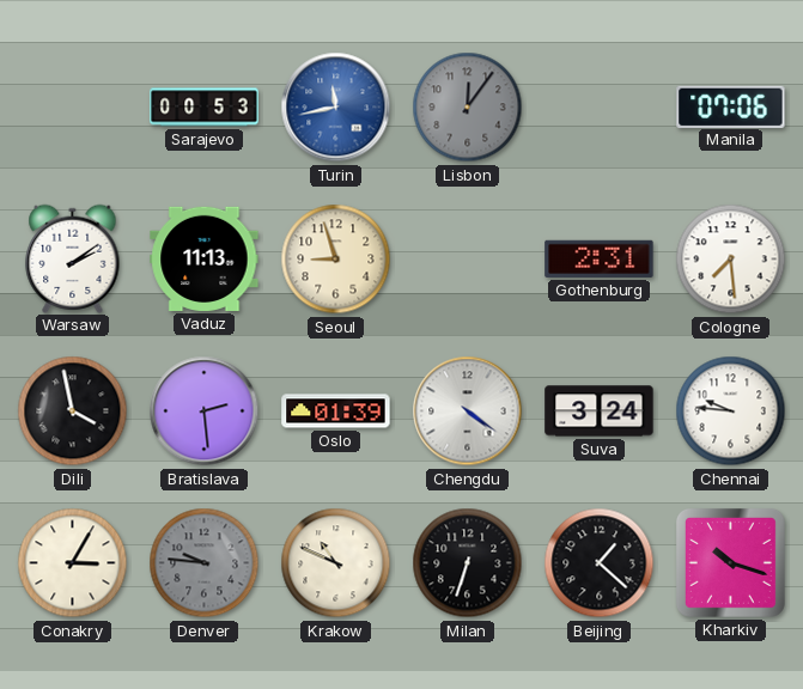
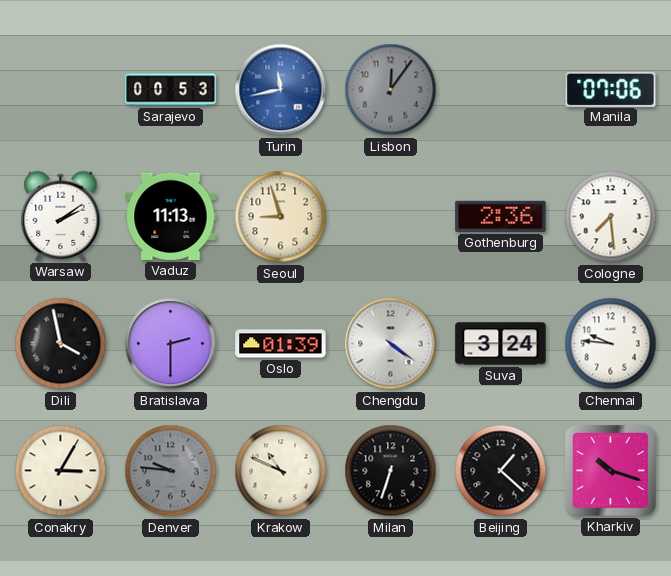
Gothenburg: 2:31 -> 2:36 (501, 216)
Bratislava: 2:29 -> 2:30 (171, 344)
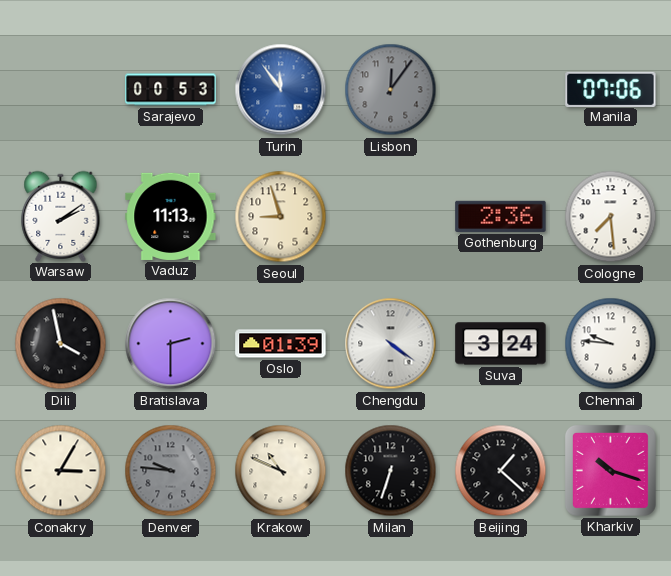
Turin: 11:43 -> 11:54 (281, 90)
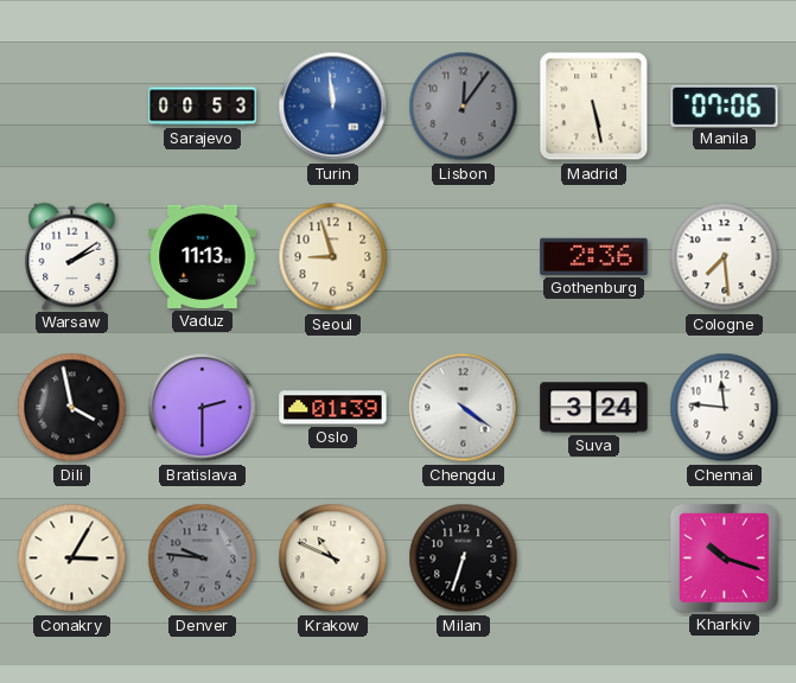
Turin: 11:54 -> 11:59 (333, 107)
Madrid: none -> 5:28 (594, 107)
Chennai: 9:46 -> 11:46 (725, 408)
Beijing: 1:22 -> none (501, 471)
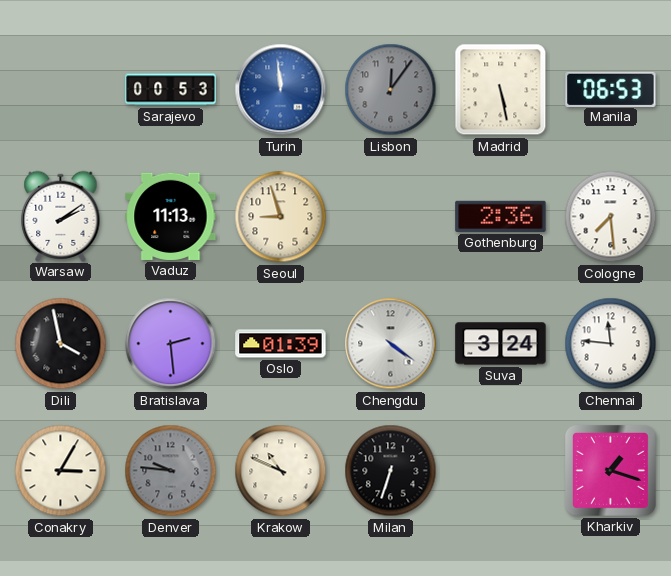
Manila: 07:06 -> 06:53 (611, 89)
Bratislava: 2:30 -> 2:29 (171, 344)
Kharkiv: 10:18 -> 1:18 (610, 470)
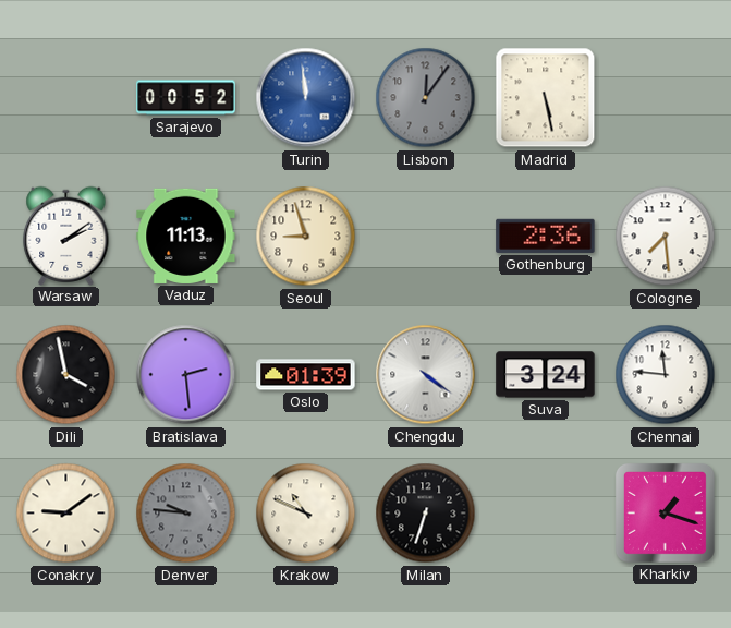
Sarajevo: 00:53 -> 00:52 (186, 98)
Manila: 06:53 -> none (611, 89)
Conakry: 3:05 -> 9:09 (66, 514)
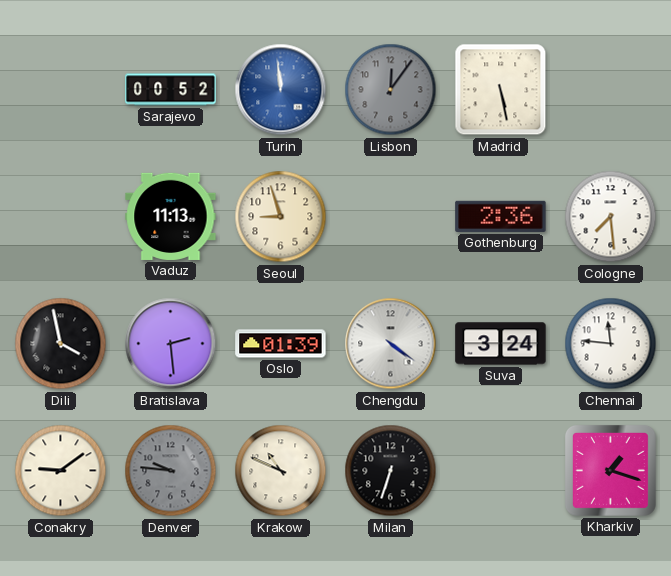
Warsaw: 2:09 -> none (66, 235)
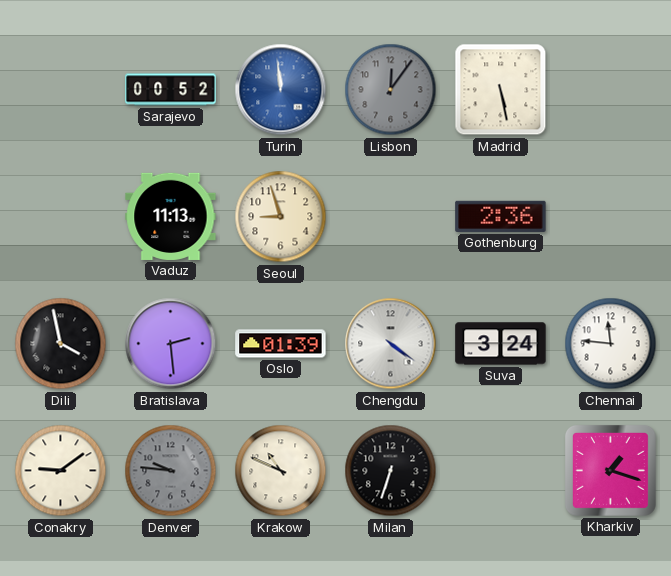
Cologne: 7:29 -> none (611, 217)
